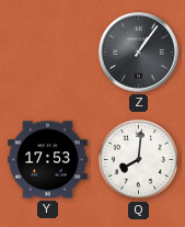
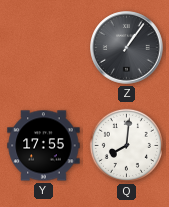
Y: 17:53 -> 17:55 (44, 146)
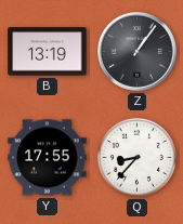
B: none -> 13:19 (48, 52)
Q: 8:01 -> 8:37 (136, 157)
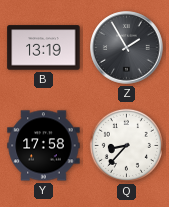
Z: 1:06 -> 1:55 (127, 48)
Y: 17:55 -> 17:58 (44, 146)
